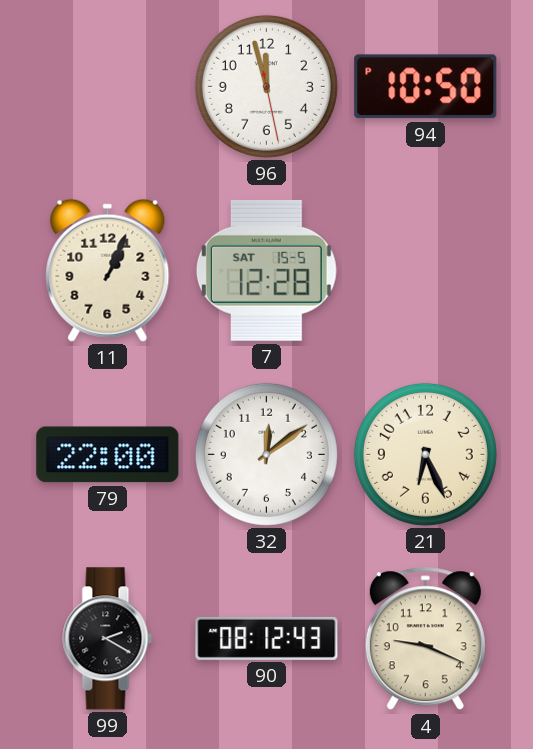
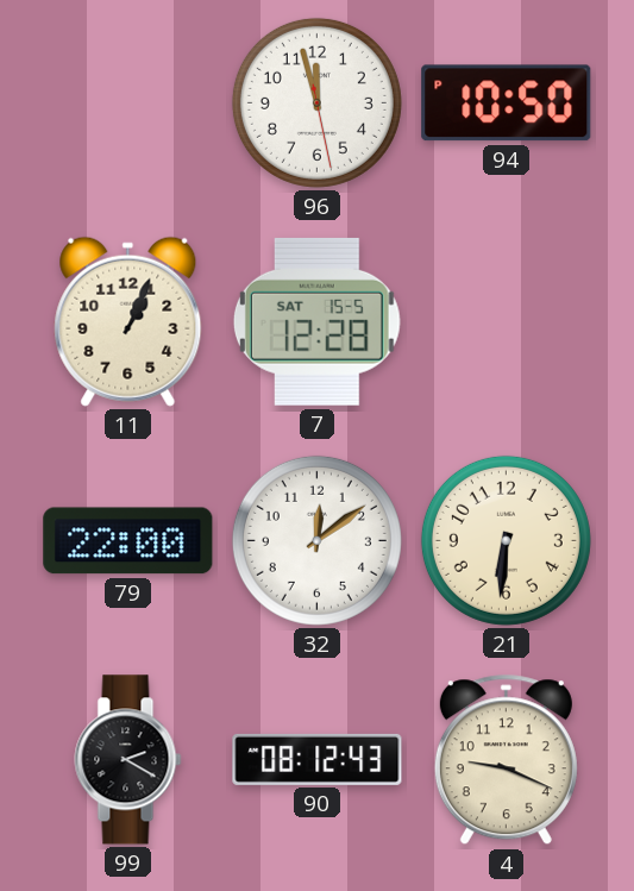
21: 6:26 -> 6:31 (506, 540)
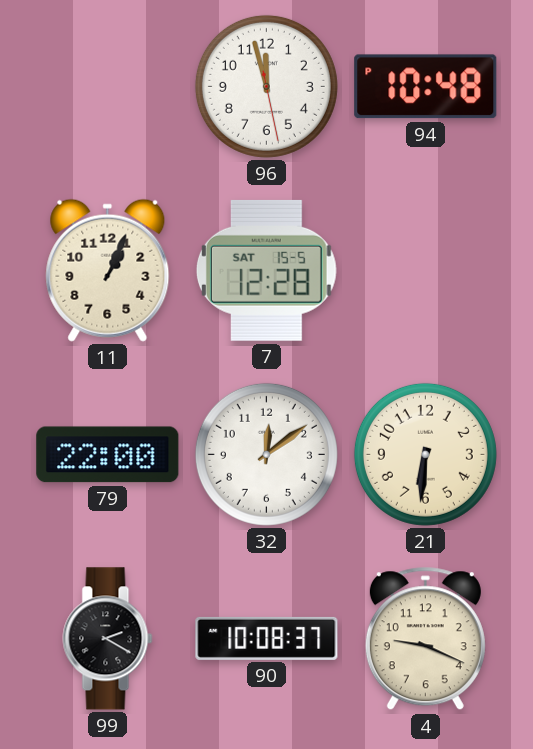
94: 10:50 -> 10:48 (426, 87)
90: 08:12 -> 10:08 (267, 638)
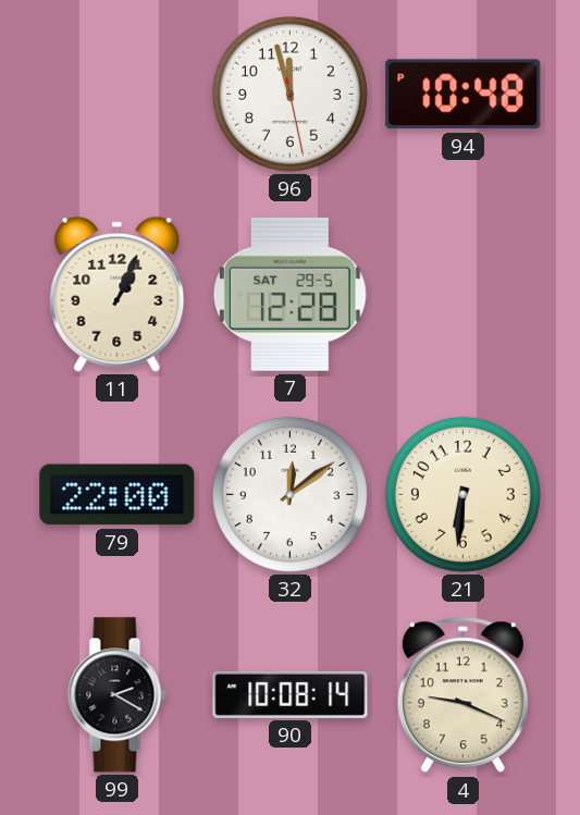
7 date: SAT 15-5 -> SAT 29-5 (289, 294)
90: 10:08:37 -> 10:08:14 (291, 694)
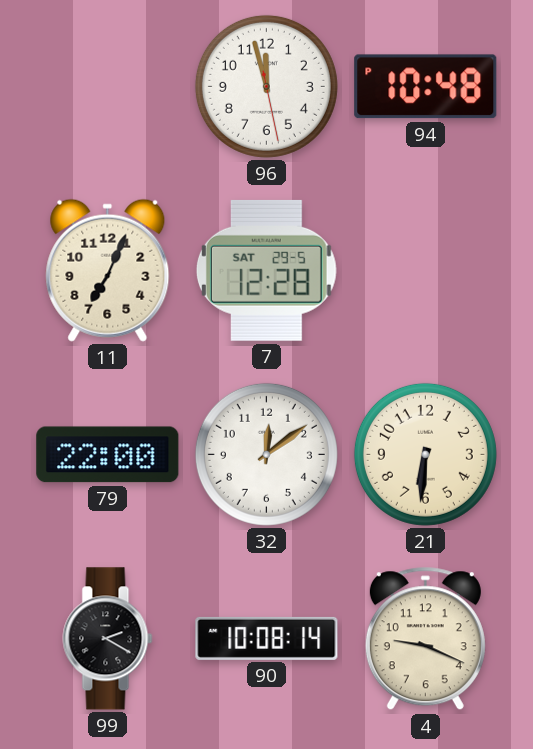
11: 1:04 -> 7:04 (108, 270)
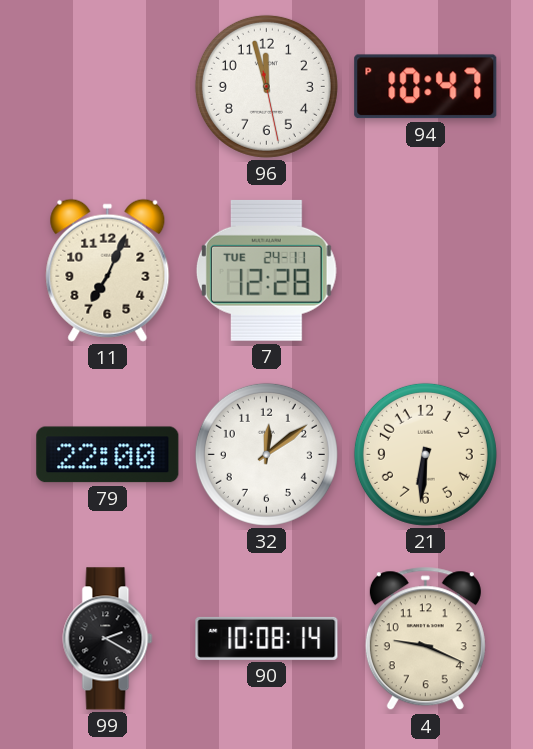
94: 10:48 -> 10:47 (426, 87)
7 date: SAT 29-5 -> TUE 24-11 (266, 270)
